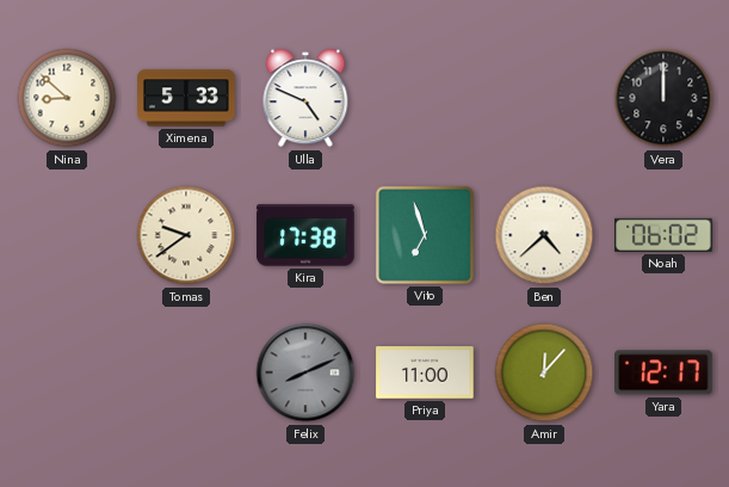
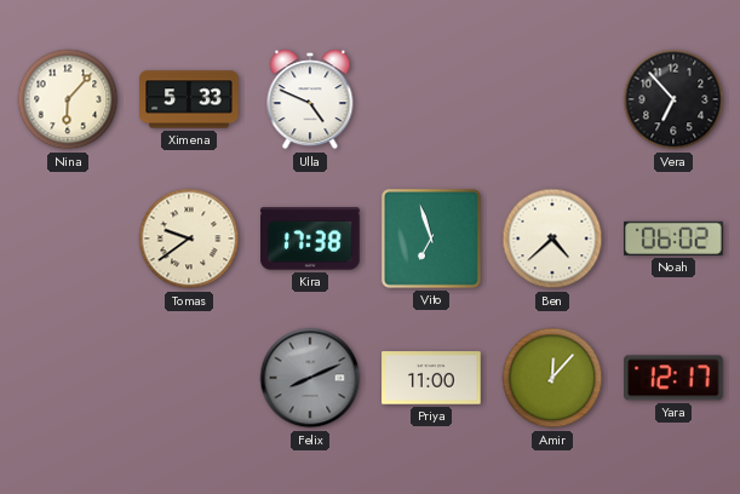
Nina: 8:52 -> 6:07 (68, 99)
Vera: 12:00 -> 6:53 (673, 99)
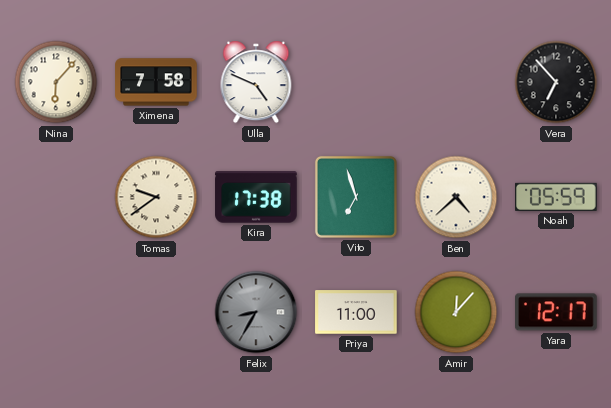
Ximena: 5:33 -> 7:58 (156, 82)
Noah: 06:02 -> 05:59 (556, 197)
Felix: 8:11 -> 8:35 (256, 312)
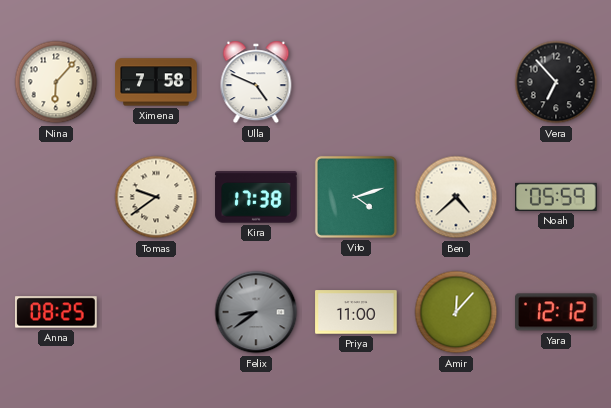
Vito: 6:57 -> 4:12 (356, 197)
Anna: none -> 08:25 (56, 312)
Felix: 8:35 -> 8:39 (256, 312)
Yara: 12:17 -> 12:12 (557, 312)
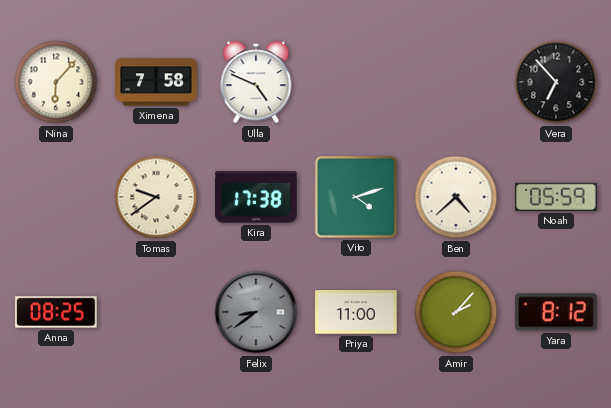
Amir: 12:07 -> 2:07 (456, 312)
Yara: 12:12 -> 8:12 (557, 312)
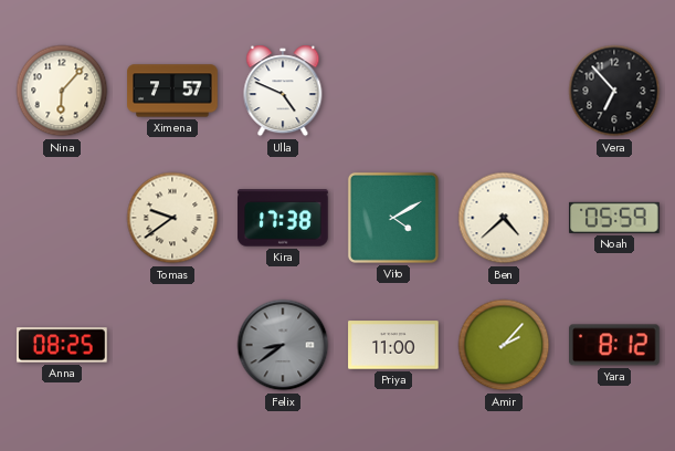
Ximena: 7:58 -> 7:57 (172, 91)
Vito: 4:12 -> 4:10 (393, 218)
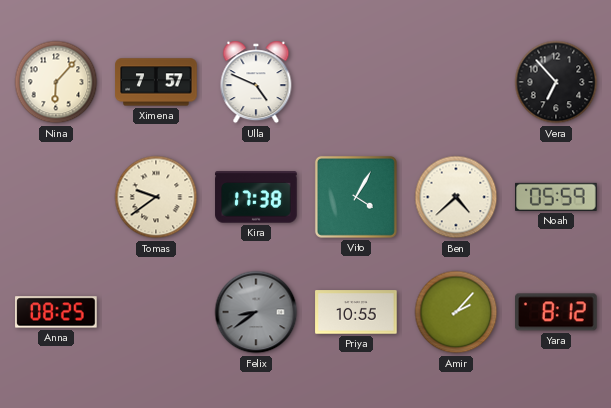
Vito: 4:10 -> 4:05 (356, 197)
Priya: 11:00 -> 10:55 (356, 312)
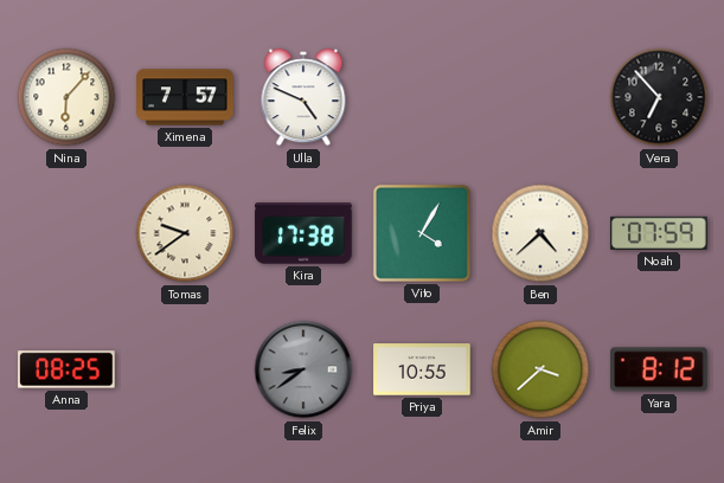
Noah: 05:59 -> 07:59 (659, 233)
Amir: 2:07 -> 3:38 (540, 369)
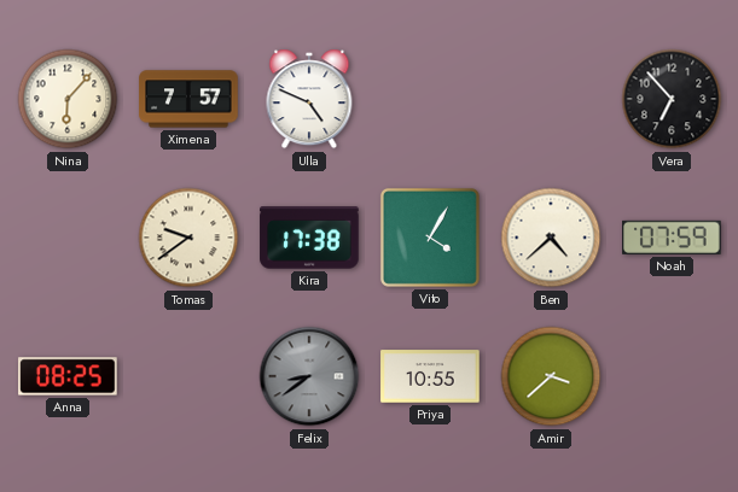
Yara: 8:12 -> none (660, 369)
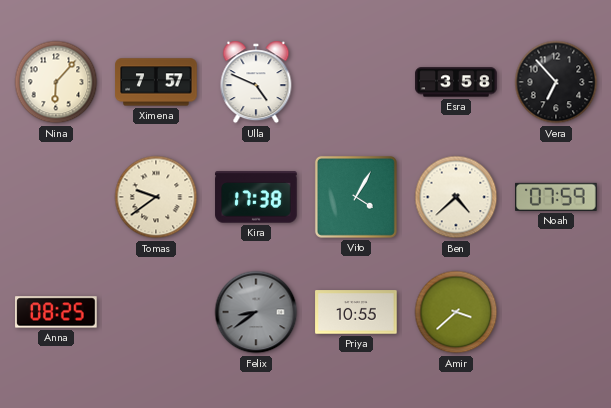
Esra: none -> 3:58 (456, 82)
